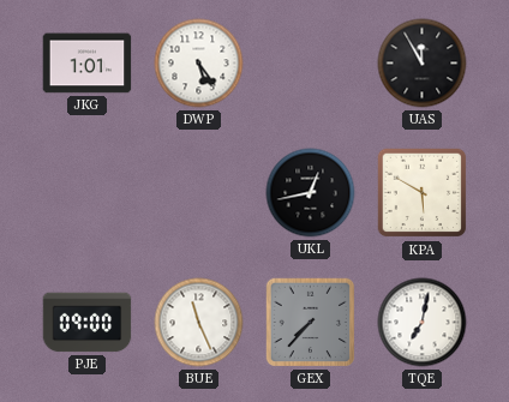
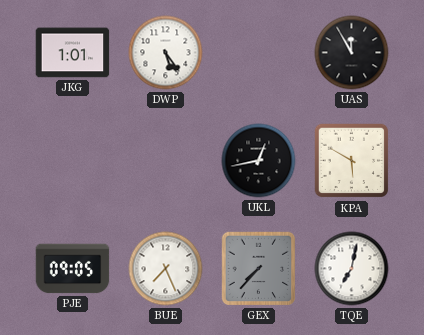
PJE: 09:00 -> 09:05 (73, 269)
BUE: 11:26 -> 7:26 (166, 269)
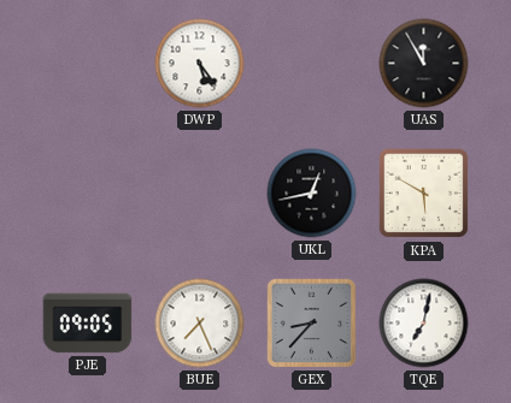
JKG: 1:01 -> none (73, 53)
GEX: 7:37 -> 8:37 (312, 324)
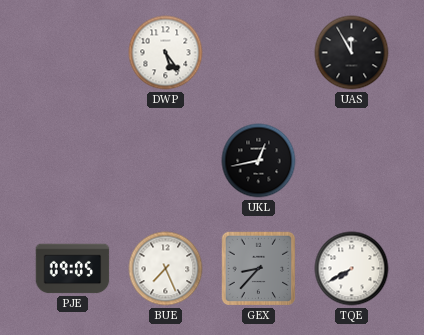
KPA: 5:50 -> none (424, 194)
TQE: 7:02 -> 7:40 (352, 269)
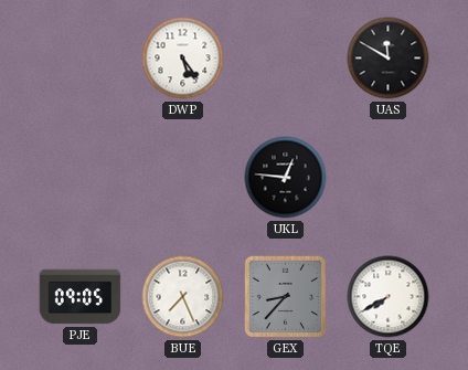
UAS: 11:55 -> 11:50 (389, 59)
UKL: 12:43 -> 12:46 (286, 178)
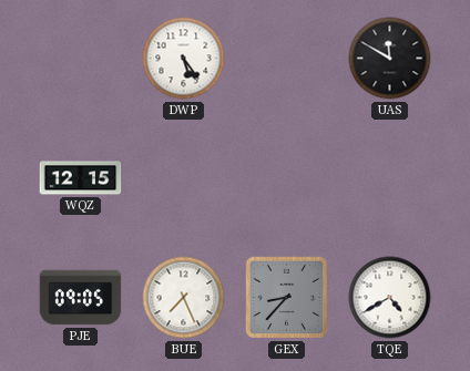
WQZ: none -> 12:15 (81, 178)
UKL: 12:46 -> none (286, 178)
TQE: 7:40 -> 4:40 (390, 298)
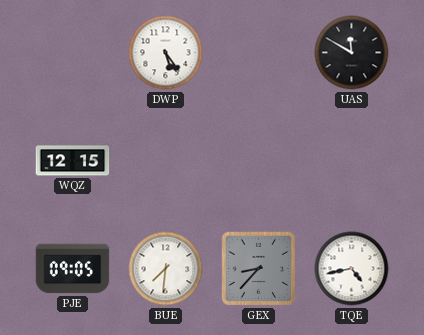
BUE: 7:26 -> 7:31 (166, 269)
TQE: 4:40 -> 4:43 (352, 269)
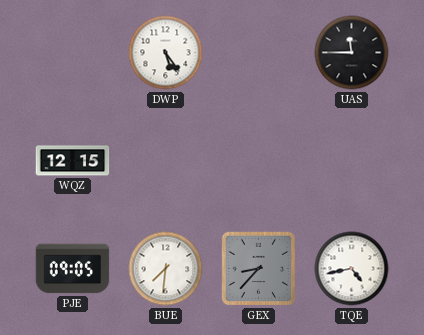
UAS: 11:50 -> 11:45 (352, 53)
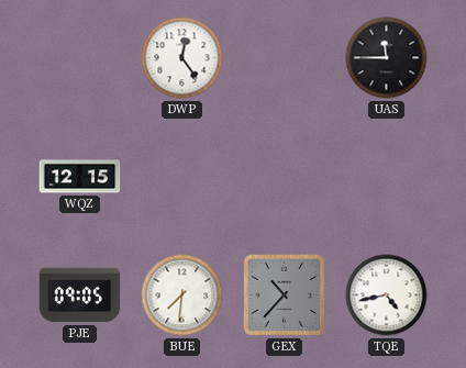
DWP: 5:24 -> 12:24 (182, 58)
GEX: 8:37 -> 10:37 (285, 295)
